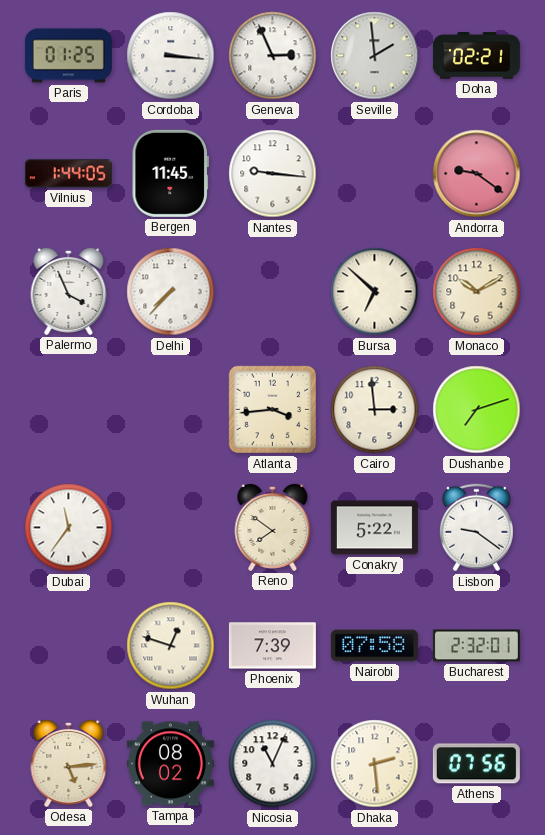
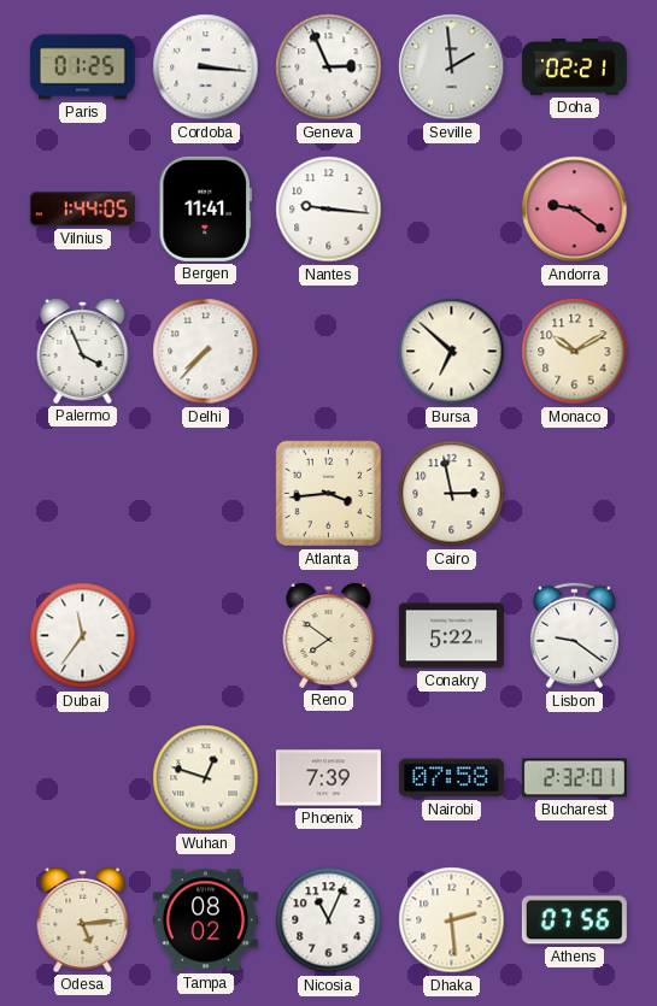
Bergen: 11:45 -> 11:41 (205, 208)
Cairo: 2:59 -> 2:58 (452, 494)
Dushanbe: 7:12 -> none (477, 410)
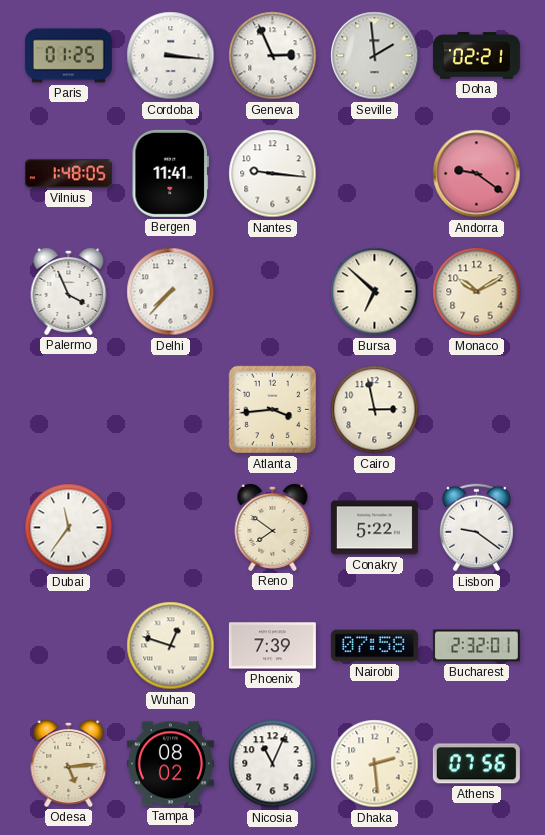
Vilnius: 1:44 -> 1:48 (68, 174)
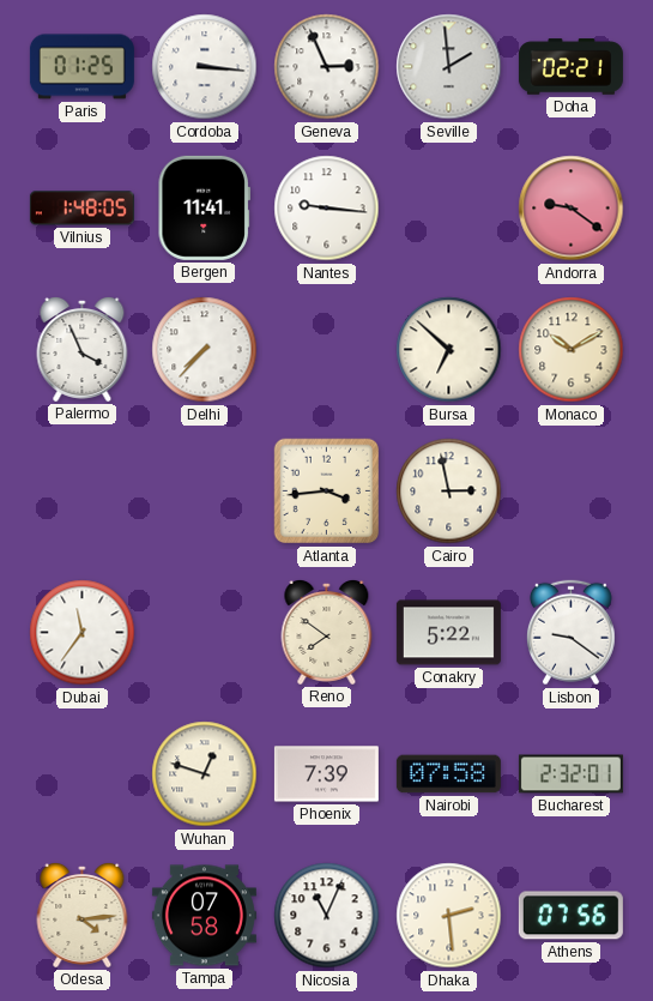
Odesa: 5:14 -> 4:14 (83, 915)
Tampa: 08:02 -> 07:58 (204, 916)
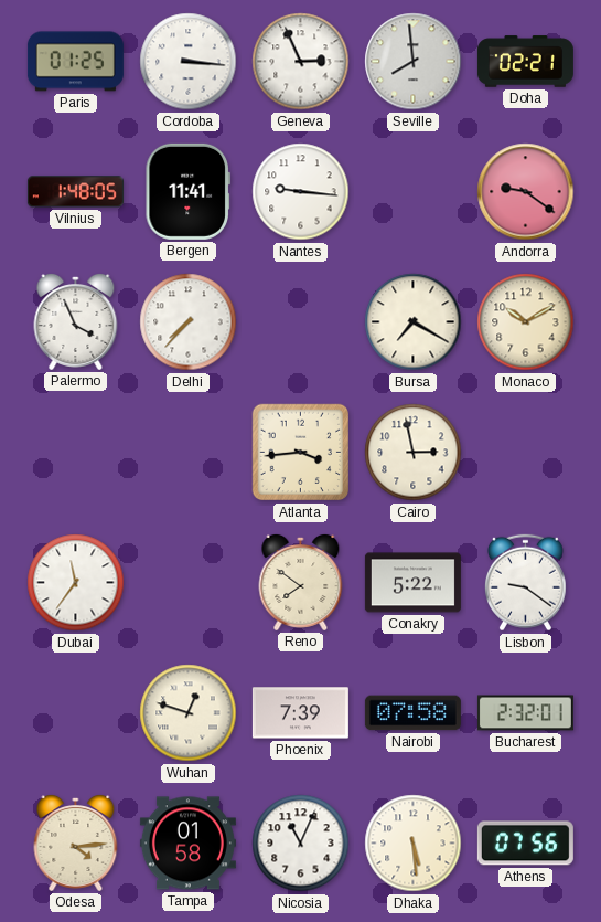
Seville: 1:59 -> 7:59 (414, 62)
Bursa: 6:52 -> 7:20 (414, 322)
Tampa: 07:58 -> 01:58 (187, 844)
Dhaka: 2:29 -> 5:29 (414, 844)
